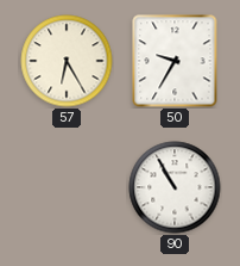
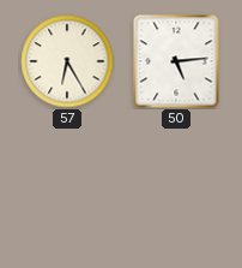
50: 9:35 -> 5:14 (176, 61)
90: 10:55 -> none (175, 187)
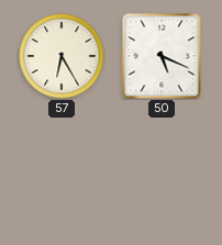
50: 5:14 -> 5:19 (162, 56)
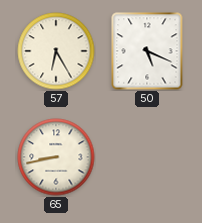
65: none -> 8:43 (56, 157)
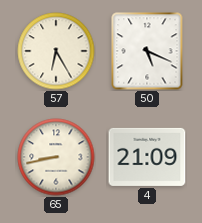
4: none -> 21:09 (147, 157)
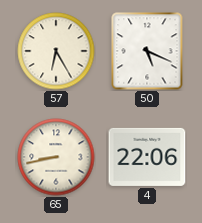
4: 21:09 -> 22:06 (147, 157)
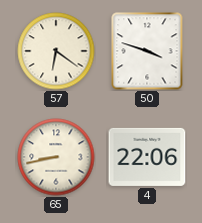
57: 6:25 -> 6:21 (56, 51)
50: 5:19 -> 3:48 (147, 51)
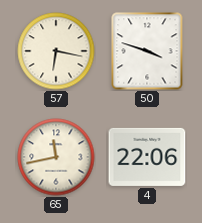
57: 6:21 -> 6:17 (56, 51)
65: 8:43 -> 11:43 (56, 157)
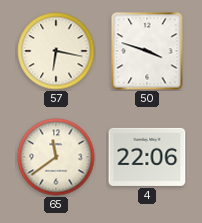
65: 11:43 -> 11:39 (56, 157)
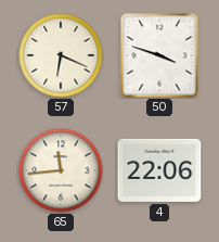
57: 6:17 -> 6:19 (61, 55)
65: 11:39 -> 11:44 (61, 170)
